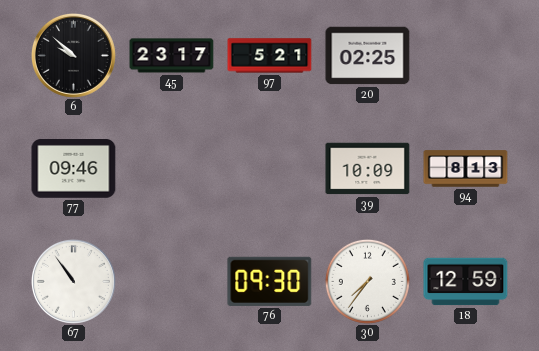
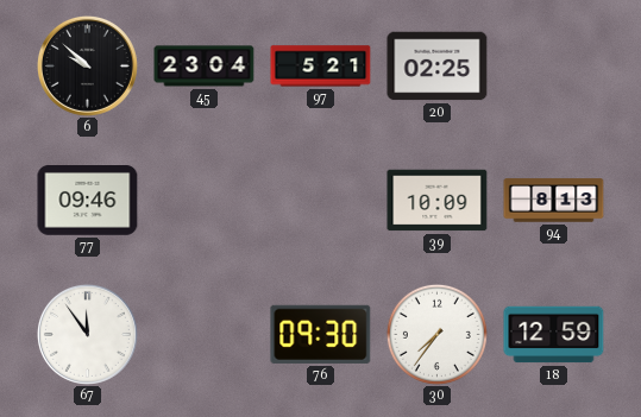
45: 23:17 -> 23:04 (205, 67)
67: 10:54 -> 11:54 (87, 334)
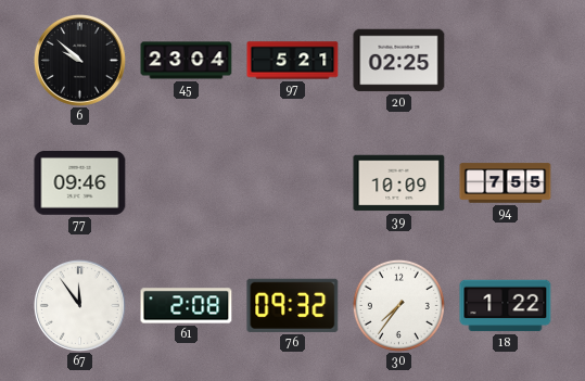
94: 8:13 -> 7:55 (506, 183)
61: none -> 2:08 (187, 306)
76: 09:30 -> 09:32 (293, 305)
18: 12:59 -> 1:22 (506, 306)
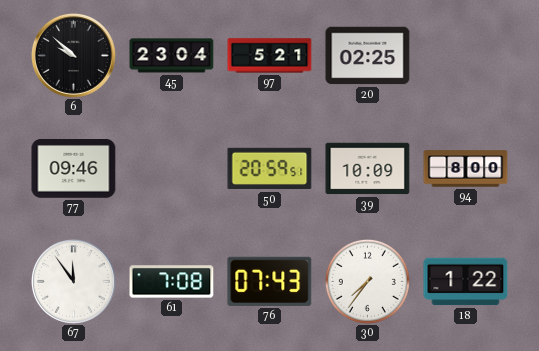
50: none -> 20:59 (270, 169)
94: 7:55 -> 8:00 (466, 169)
61: 2:08 -> 7:08 (172, 282)
76: 09:32 -> 07:43 (270, 281)
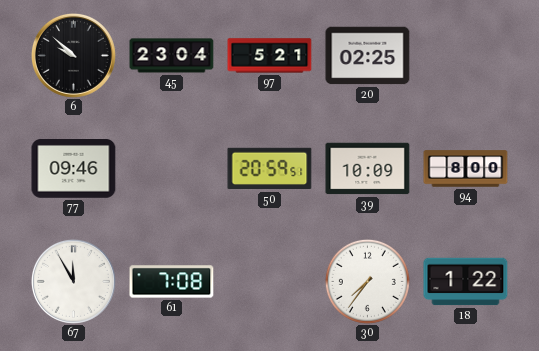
67: 11:54 -> 11:55 (73, 281)
76: 07:43 -> none (270, 281)
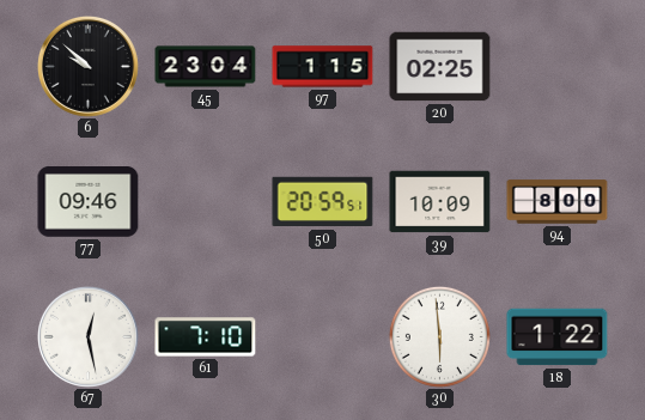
97: 5:21 -> 1:15 (323, 67)
67: 11:55 -> 12:28 (87, 336)
61: 7:08 -> 7:10 (206, 337)
30: 7:36 -> 5:59 (439, 336)
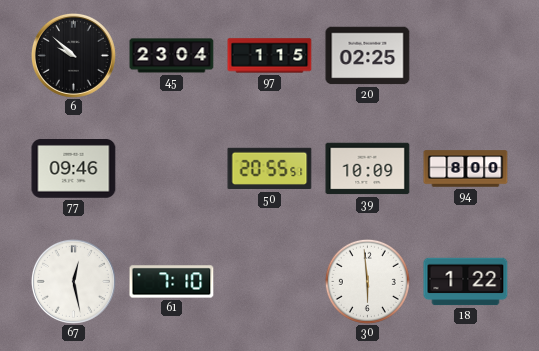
50: 20:59 -> 20:55 (270, 169)
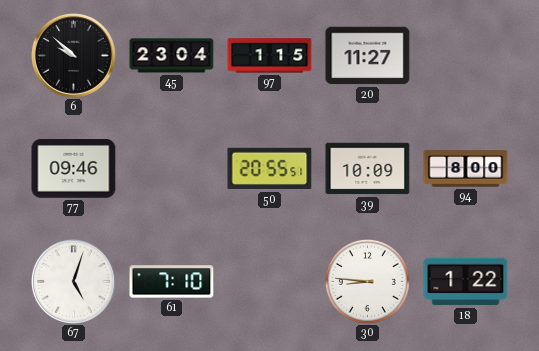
20: 02:25 -> 11:27 (368, 56)
67: 12:28 -> 5:03 (73, 281)
30: 5:59 -> 8:46 (367, 281)
